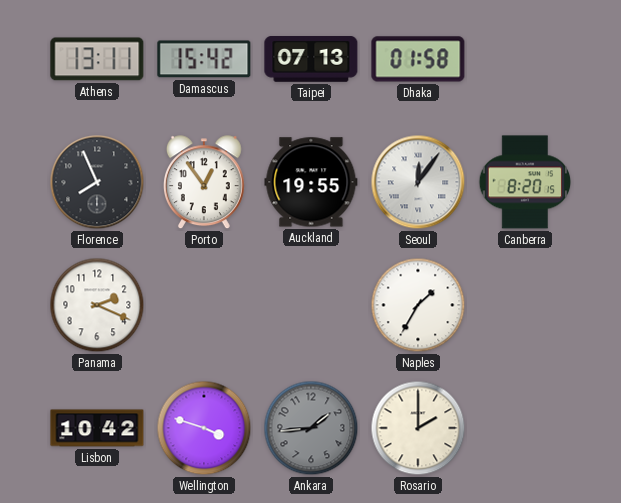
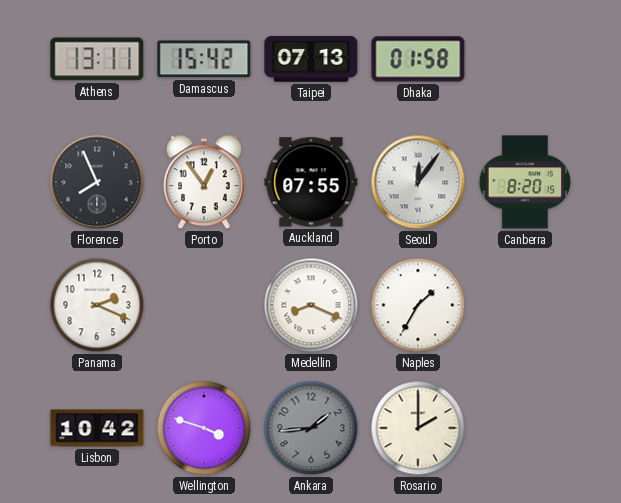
Auckland: 19:55 -> 07:55 (311, 182)
Medellin: none -> 8:19 (311, 305)
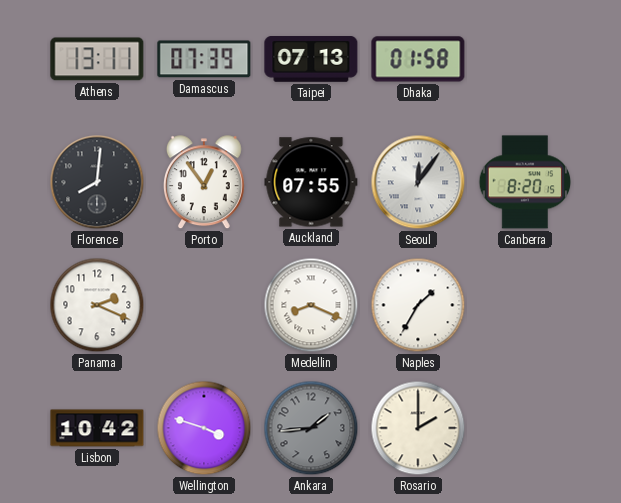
Damascus: 15:42 -> 07:39 (204, 59)
Florence: 7:56 -> 8:01 (97, 182)
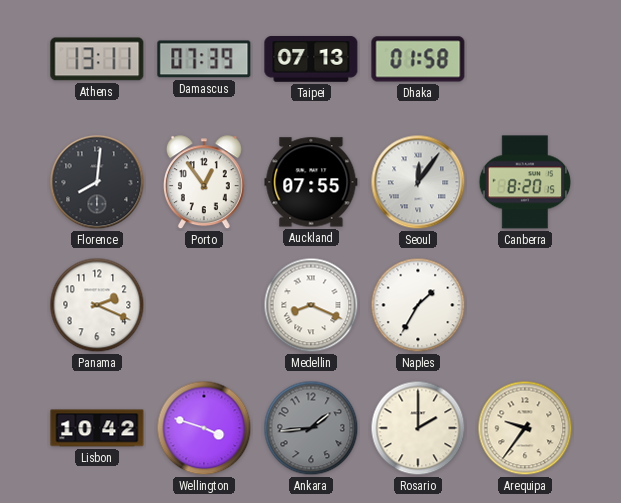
Arequipa: none -> 9:36 (525, 428)
